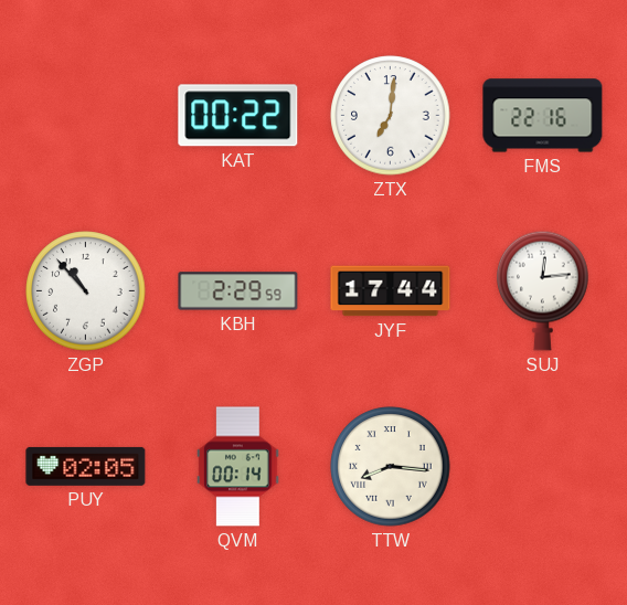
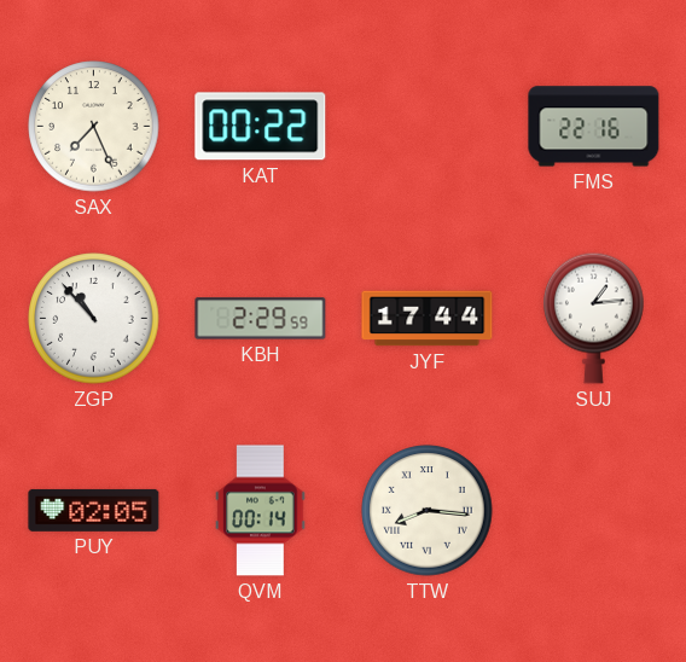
SAX: none -> 7:26 (94, 127)
ZTX: 7:01 -> none (391, 116)
SUJ: 12:14 -> 1:14 (594, 318)
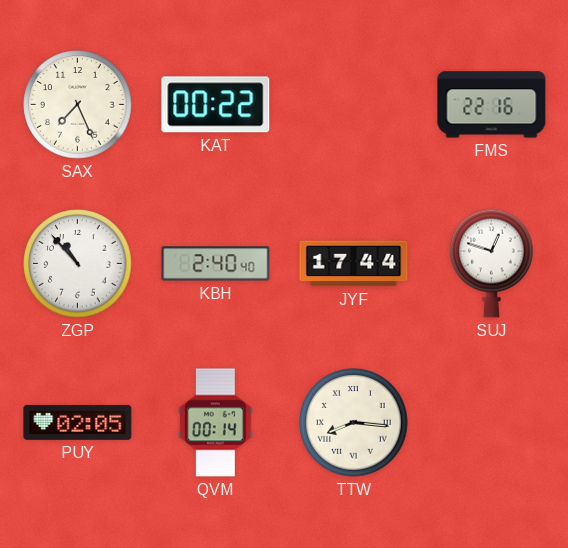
KBH: 2:29 -> 2:40 (216, 264)
SUJ: 1:14 -> 12:48 (492, 263)
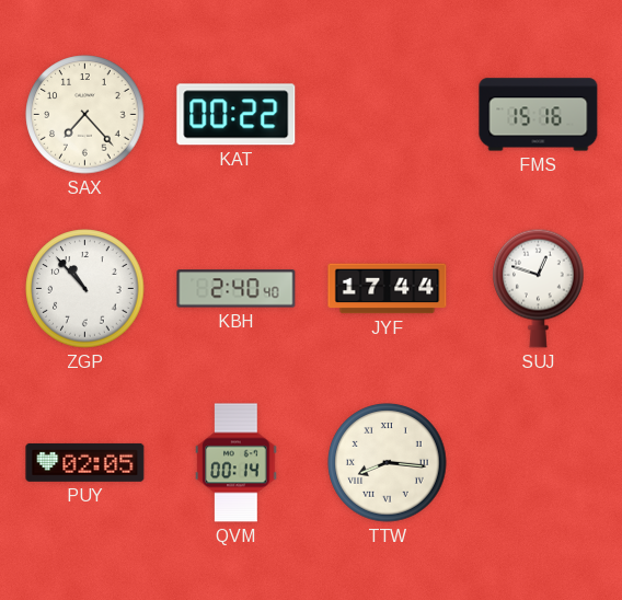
SAX: 7:26 -> 7:23 (85, 115)
FMS: 22:16 -> 15:16 (539, 115)
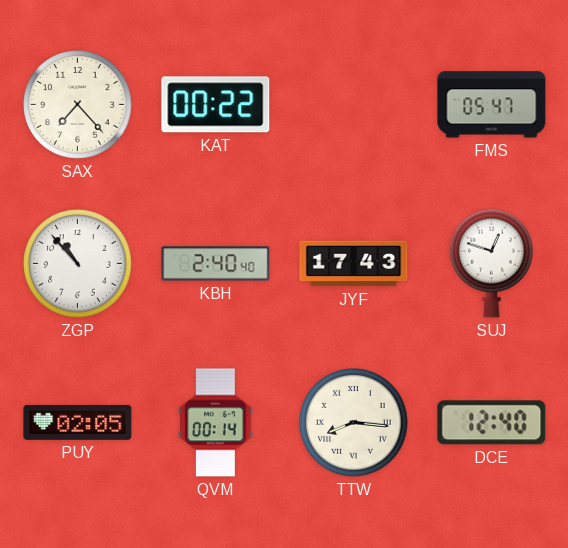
FMS: 15:16 -> 05:47 (492, 105)
JYF: 17:44 -> 17:43 (354, 264)
DCE: none -> 12:40 (492, 423)
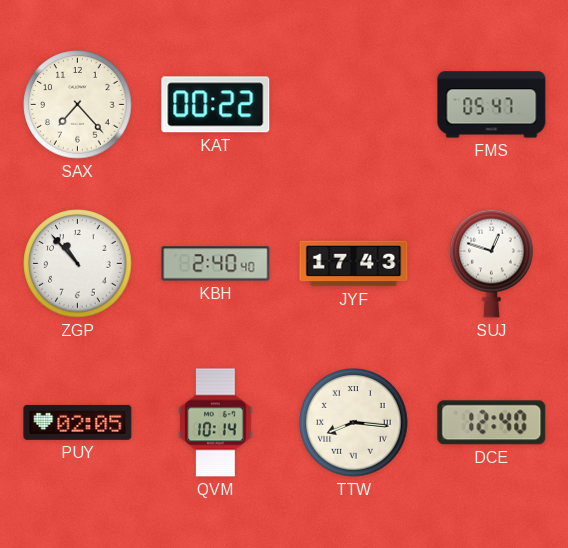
QVM: 00:14 -> 10:14 (216, 423)
